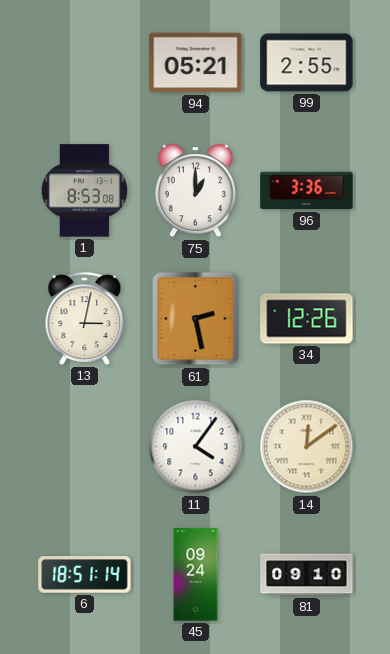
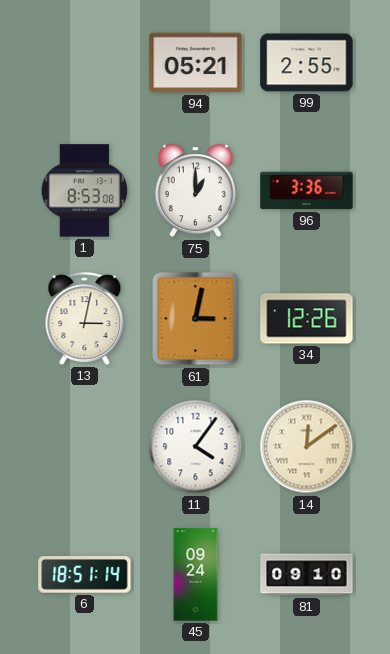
61: 2:28 -> 3:02 (196, 319)
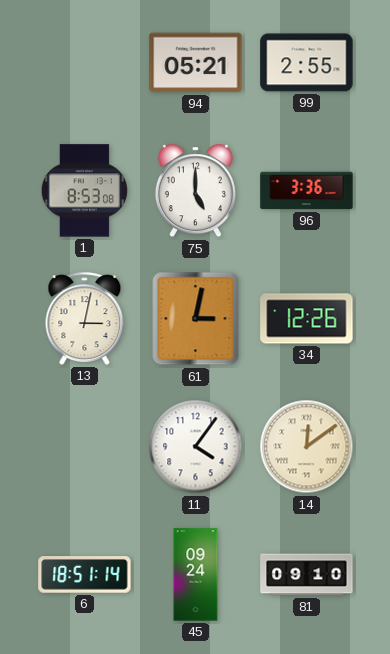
75: 1:00 -> 5:00 (195, 191)
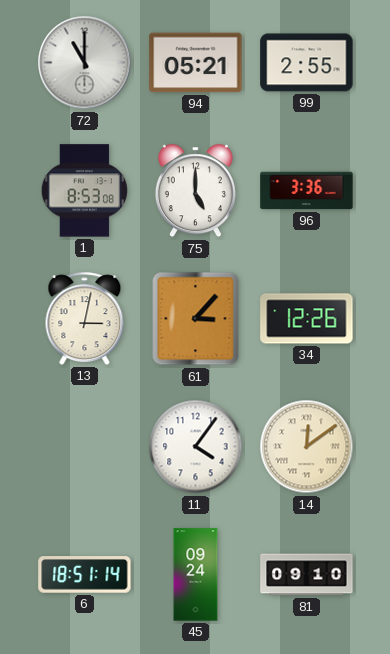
72: none -> 11:00 (85, 63)
61: 3:02 -> 3:07 (196, 319)
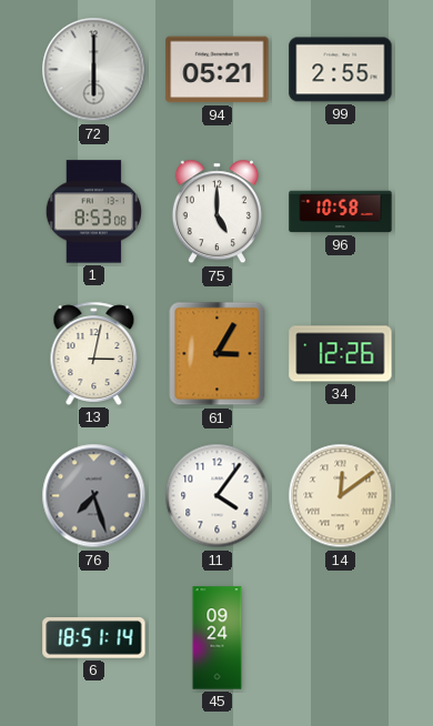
72: 11:00 -> 6:00 (94, 70)
96: 3:36 -> 10:58 (341, 212)
61: 3:07 -> 3:05 (218, 354)
76: none -> 7:27 (94, 496)
81: 09:10 -> none (307, 575)
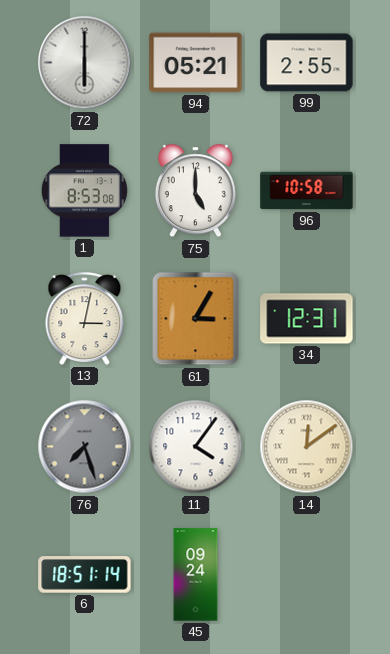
34: 12:26 -> 12:31 (307, 319)
